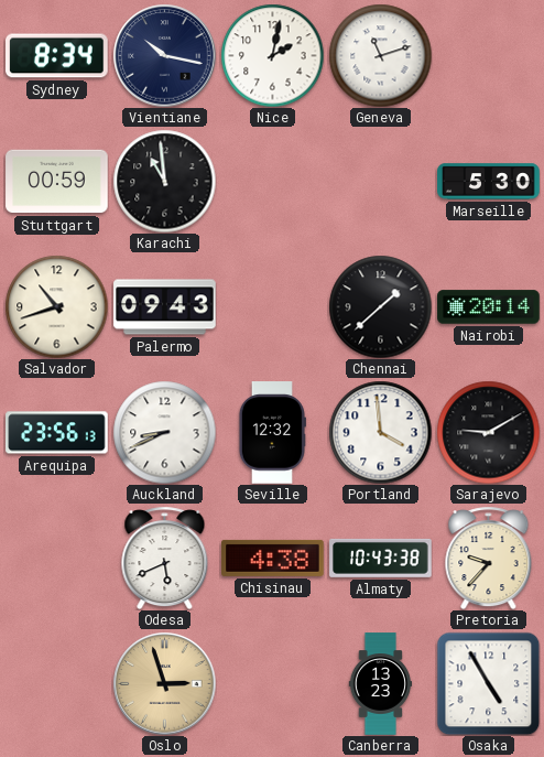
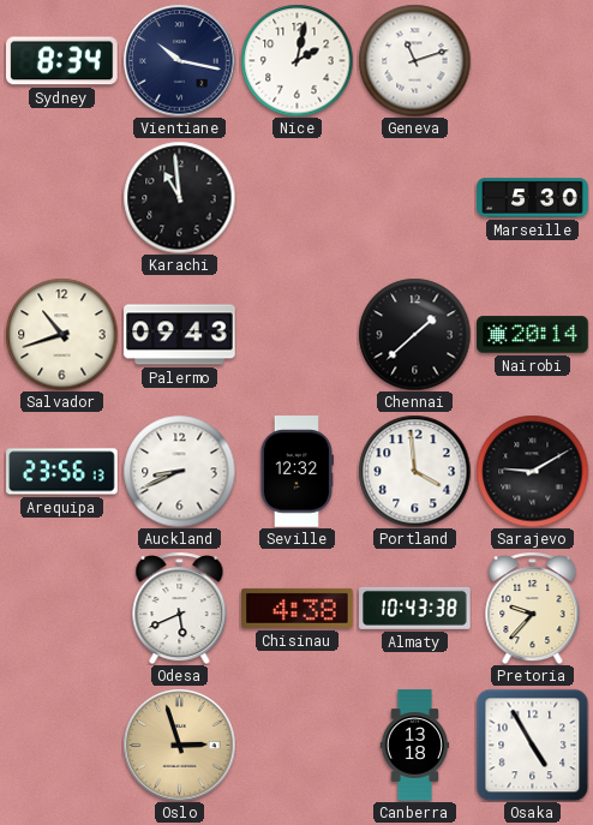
Stuttgart: 00:59 -> none (57, 182)
Canberra: 13:23 -> 13:18 (415, 746)
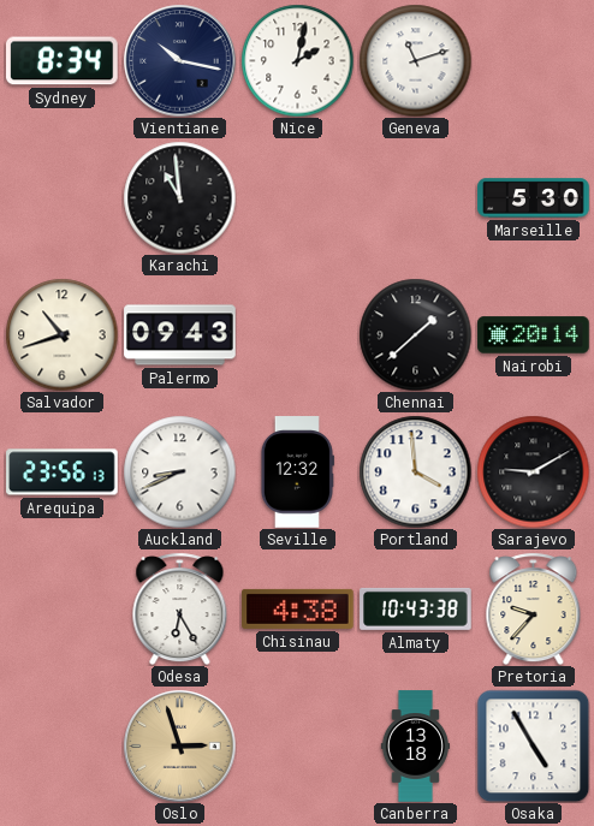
Odesa: 5:41 -> 6:25 (180, 608)
